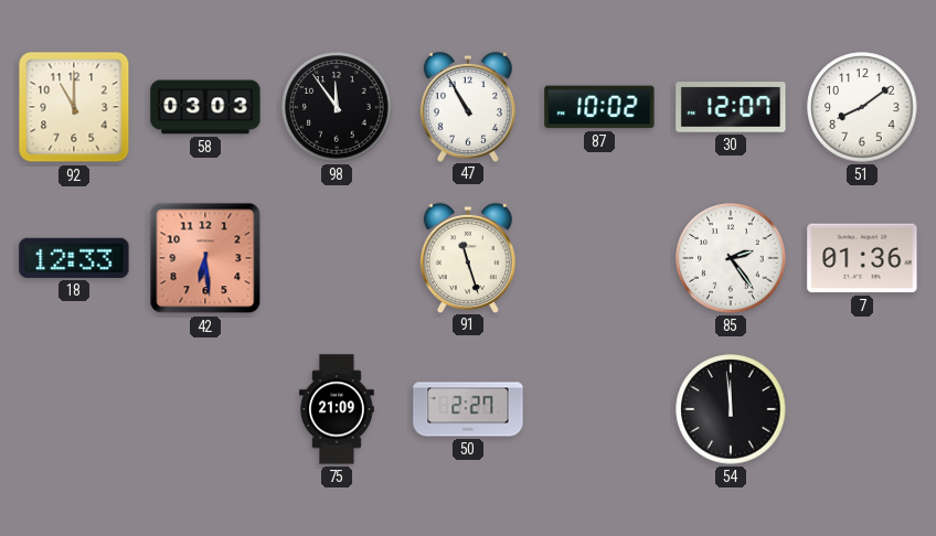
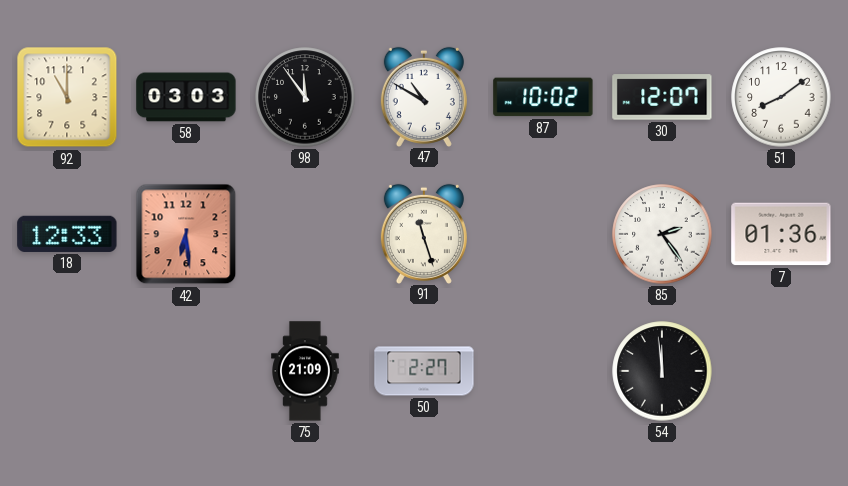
47: 10:55 -> 10:50 (424, 96)
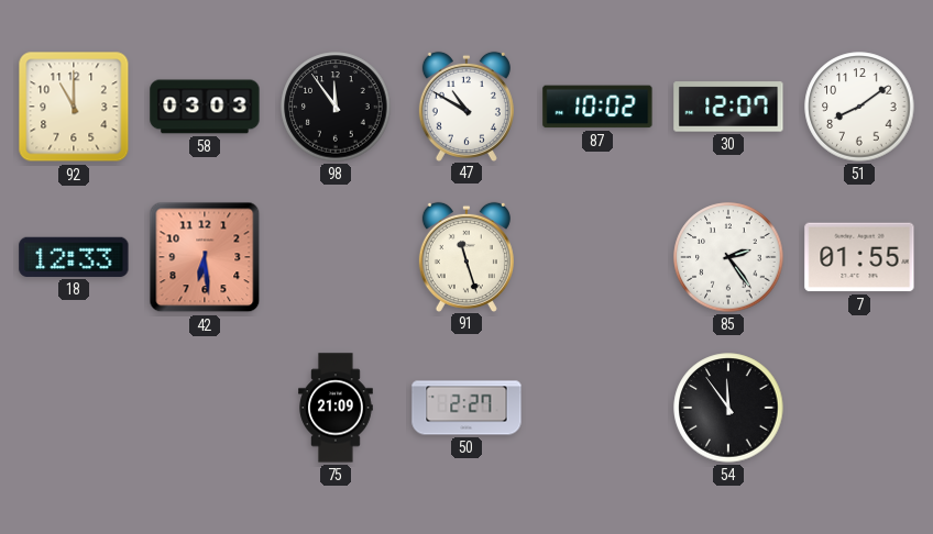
7: 01:36 -> 01:55 (859, 257)
54: 11:59 -> 11:54 (728, 408)
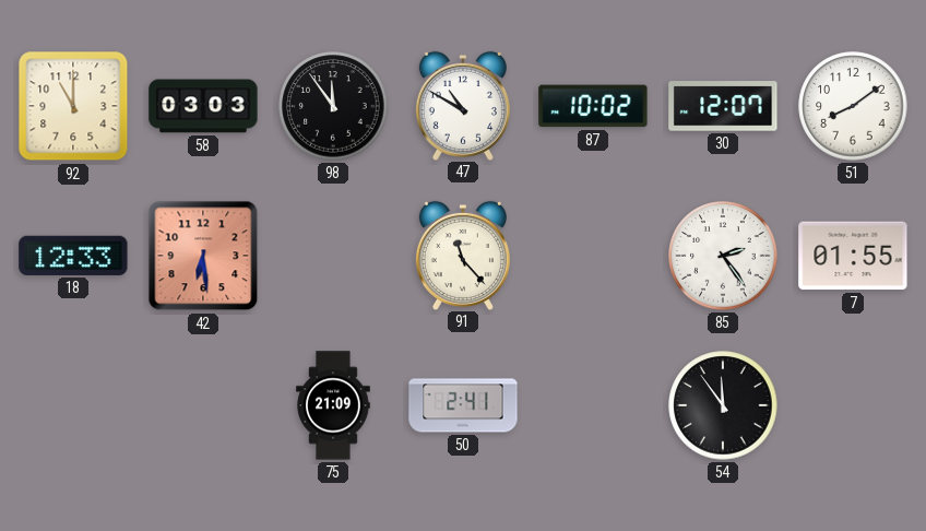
91: 11:27 -> 11:23 (463, 255)
50: 2:27 -> 2:41 (463, 405)
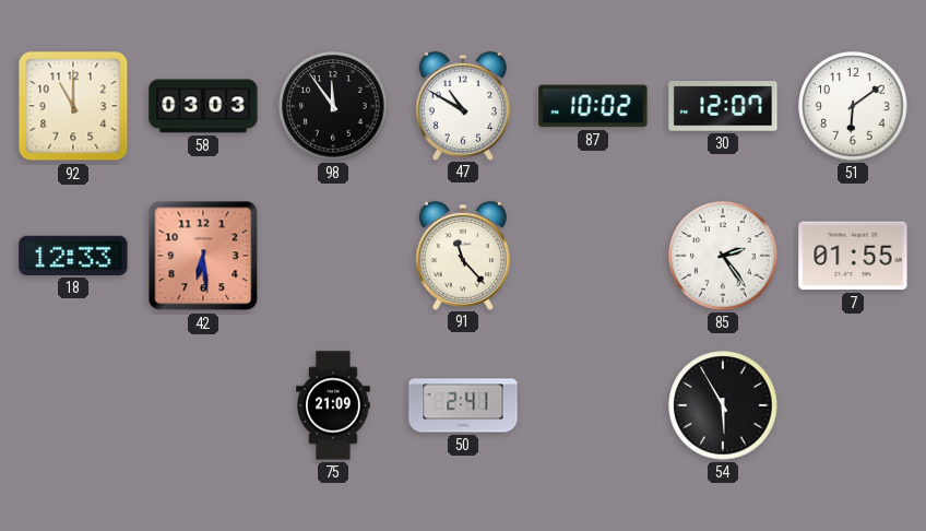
51: 8:09 -> 6:09 (853, 106)
54: 11:54 -> 5:55 (723, 405)
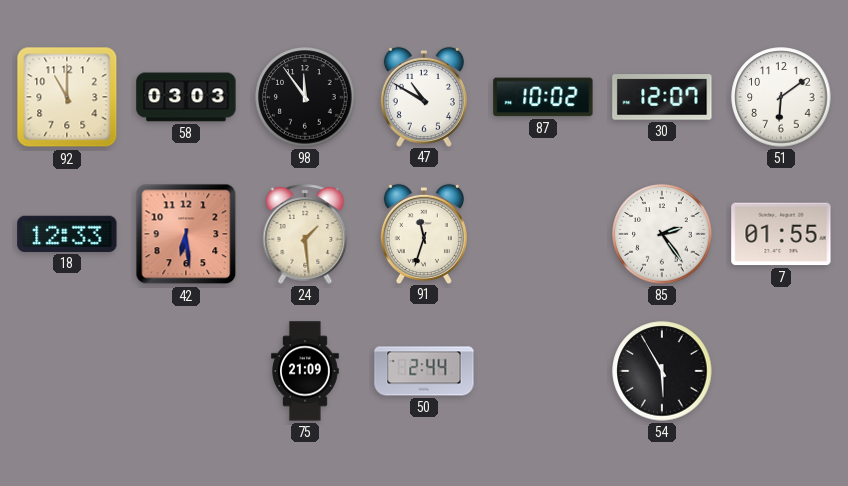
24: none -> 1:29 (305, 234)
91: 11:23 -> 11:33 (424, 233)
50: 2:41 -> 2:44 (424, 371)
